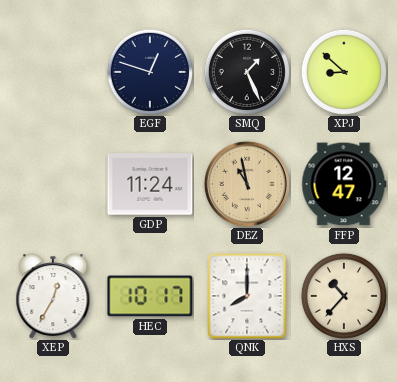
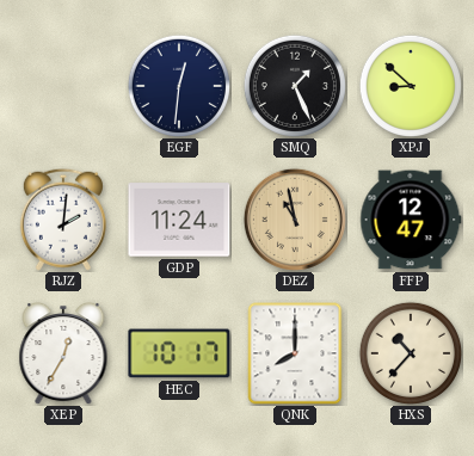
EGF: 12:48 -> 12:31 (178, 85)
RJZ: none -> 2:01 (63, 220)
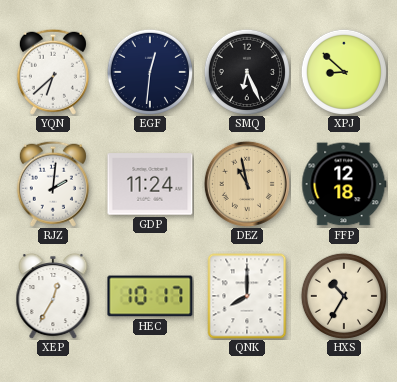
YQN: none -> 6:38 (53, 72)
SMQ: 1:26 -> 6:26 (246, 71)
FFP: 12:47 -> 12:18 (344, 184)
HXS: 10:37 -> 10:35 (343, 295)
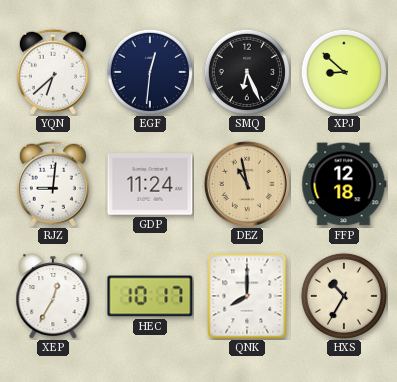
RJZ: 2:01 -> 9:01 (53, 184)
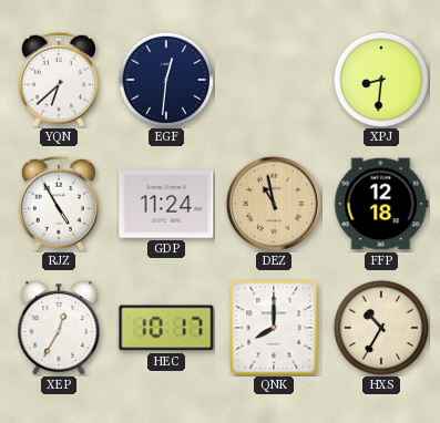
SMQ: 6:26 -> none (246, 71)
XPJ: 8:52 -> 8:31 (380, 79)
RJZ: 9:01 -> 4:55 (59, 204)
